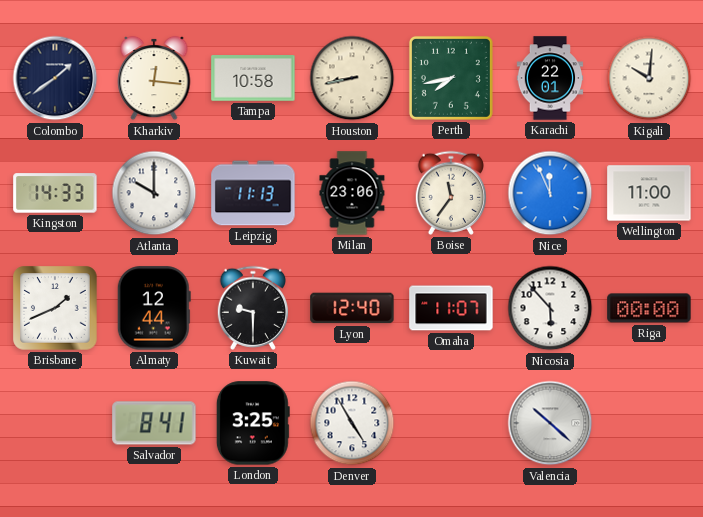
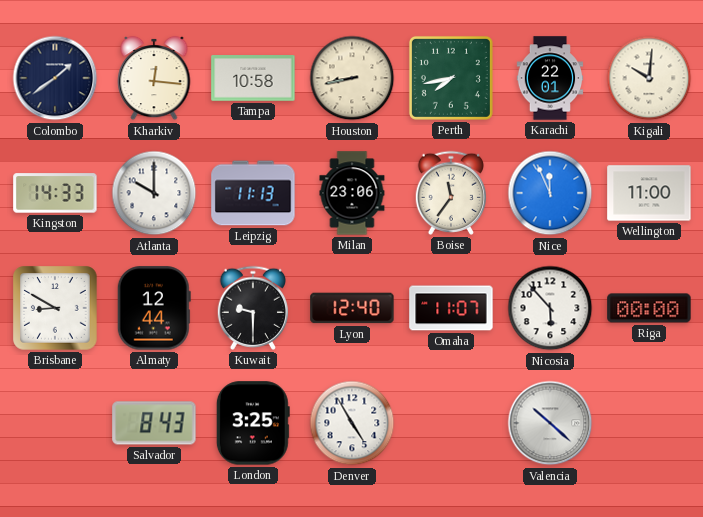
Brisbane: 1:41 -> 8:50 (55, 308)
Salvador: 8:41 -> 8:43 (154, 423)
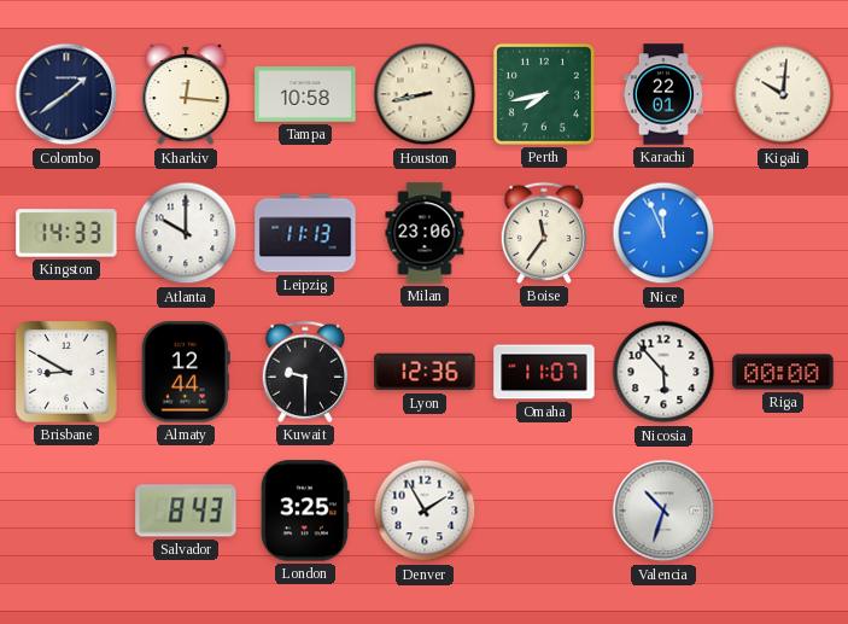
Wellington: 11:00 -> none (649, 193)
Lyon: 12:40 -> 12:36 (425, 372)
Denver: 4:55 -> 1:55 (425, 511)
Valencia: 10:22 -> 10:33 (663, 511)
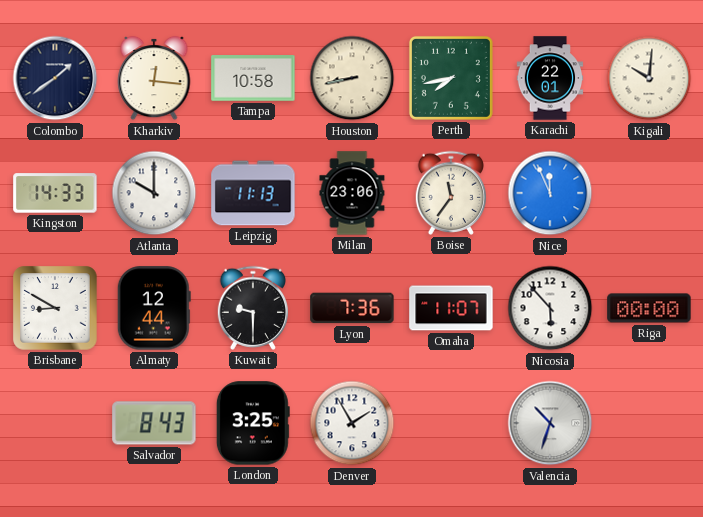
Lyon: 12:36 -> 7:36 (352, 308)
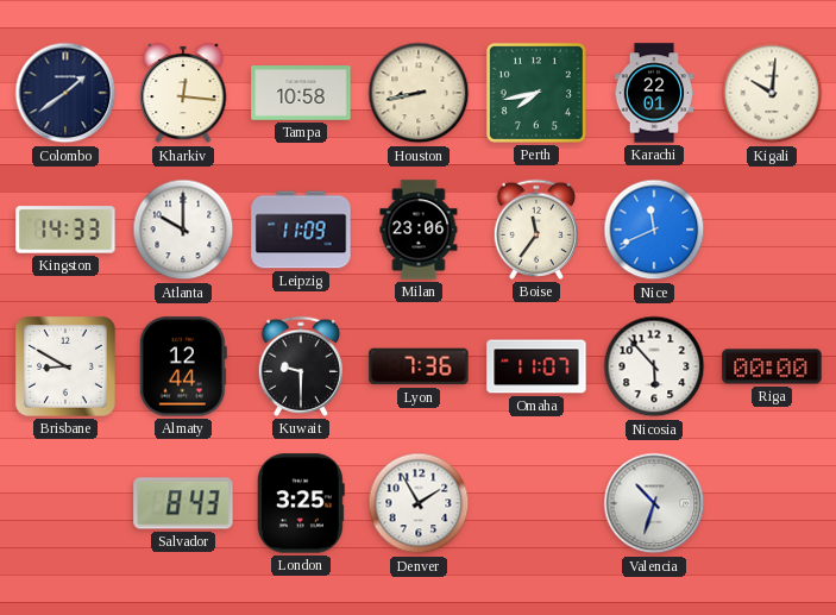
Leipzig: 11:13 -> 11:09 (301, 230)
Nice: 11:56 -> 11:41 (654, 230)
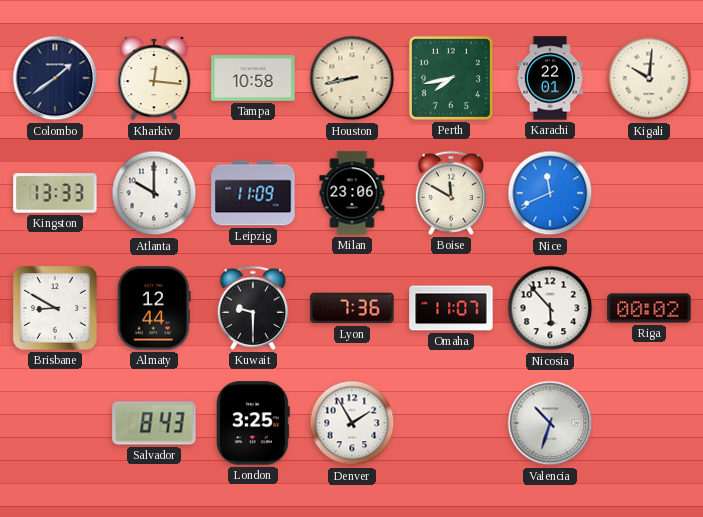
Kingston: 14:33 -> 13:33 (55, 193)
Boise: 11:36 -> 11:50 (450, 193)
Riga: 00:00 -> 00:02 (649, 308)
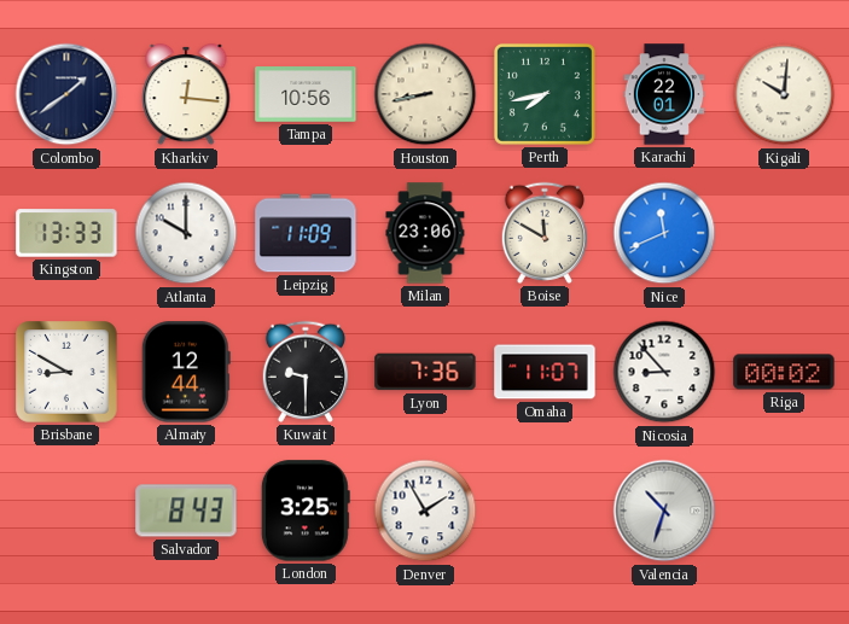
Tampa: 10:58 -> 10:56 (306, 94)
Nicosia: 5:53 -> 8:53 (664, 372)
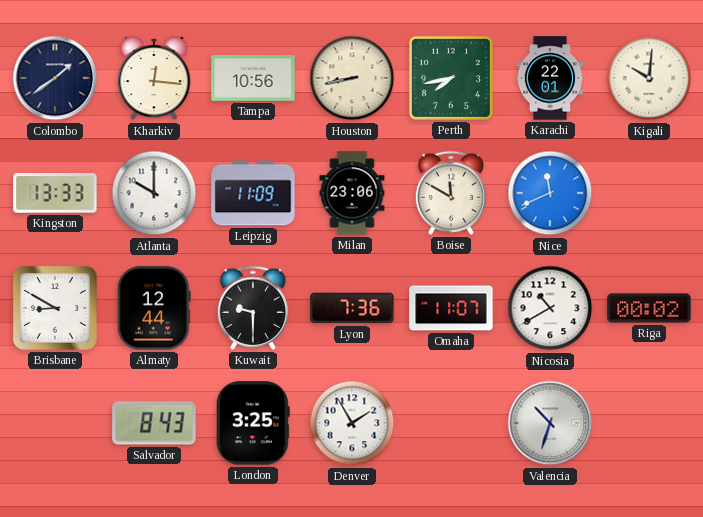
Nicosia: 8:53 -> 10:40 (550, 308)
